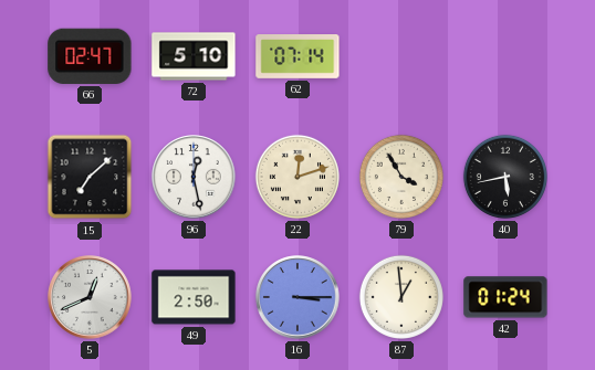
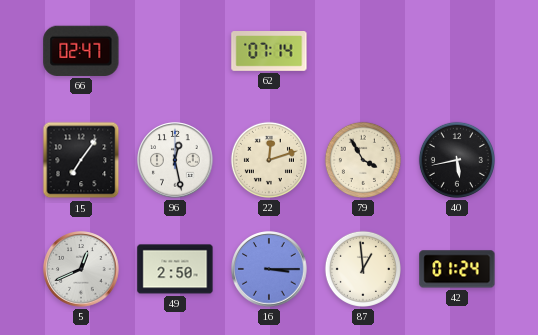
72: 5:10 -> none (194, 56)
15: 7:08 -> 7:06 (81, 160)
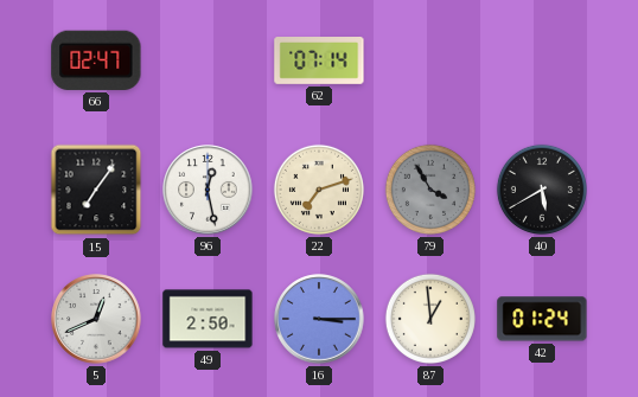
22: 12:12 -> 7:12 (319, 190)
79 dial: cream -> grey (430, 190)
40: 5:43 -> 5:40 (542, 190)
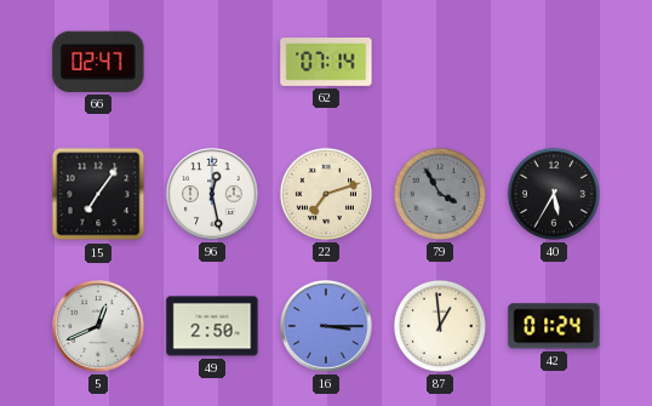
40: 5:40 -> 5:35 (554, 194)
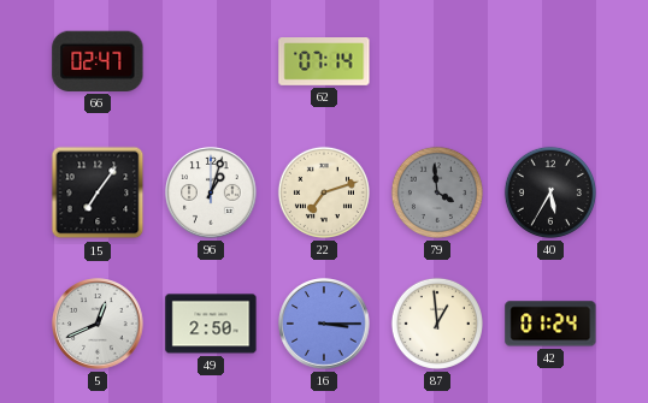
96: 12:28 -> 1:03 (211, 192)
79: 3:55 -> 3:59 (437, 192)
